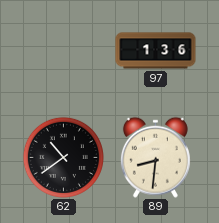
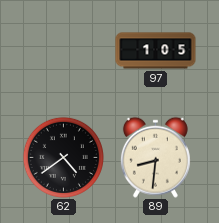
97: 1:36 -> 1:05 (156, 51)
62: 10:39 -> 4:39 (63, 157)
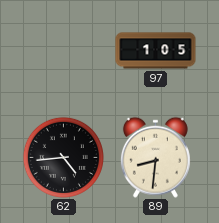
62: 4:39 -> 4:44 (63, 157)
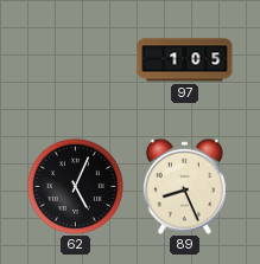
62: 4:44 -> 5:04 (75, 186)
89: 8:31 -> 8:26 (184, 186)
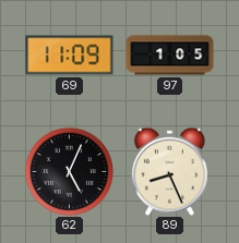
69: none -> 11:09 (70, 56)
